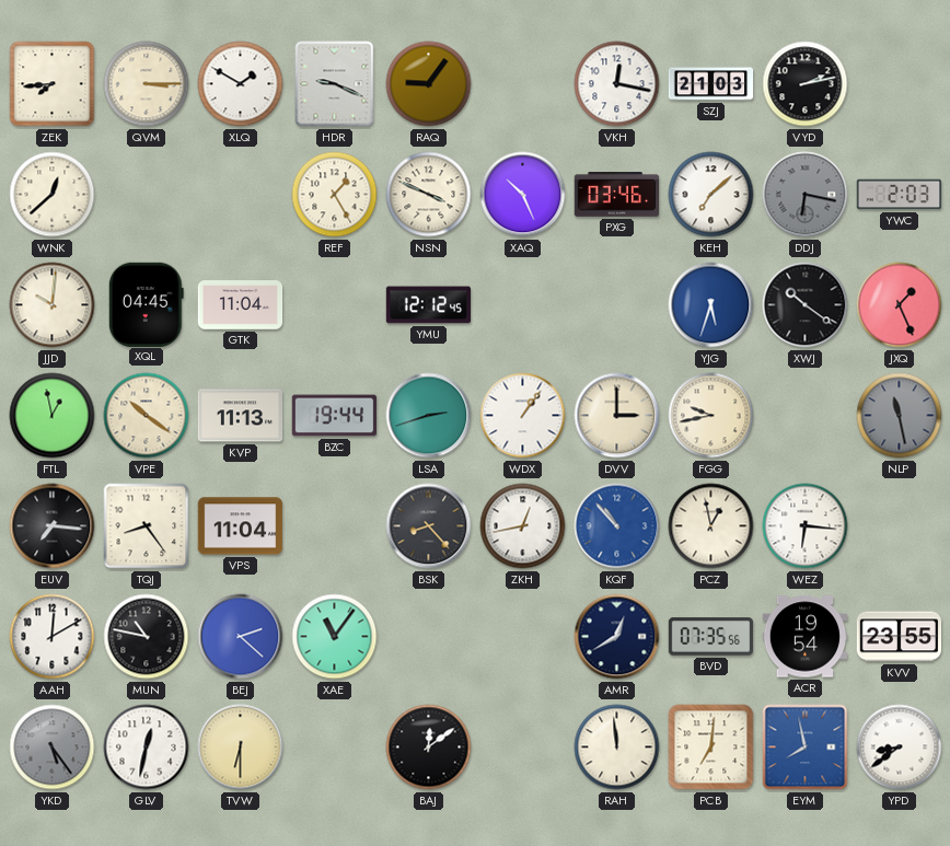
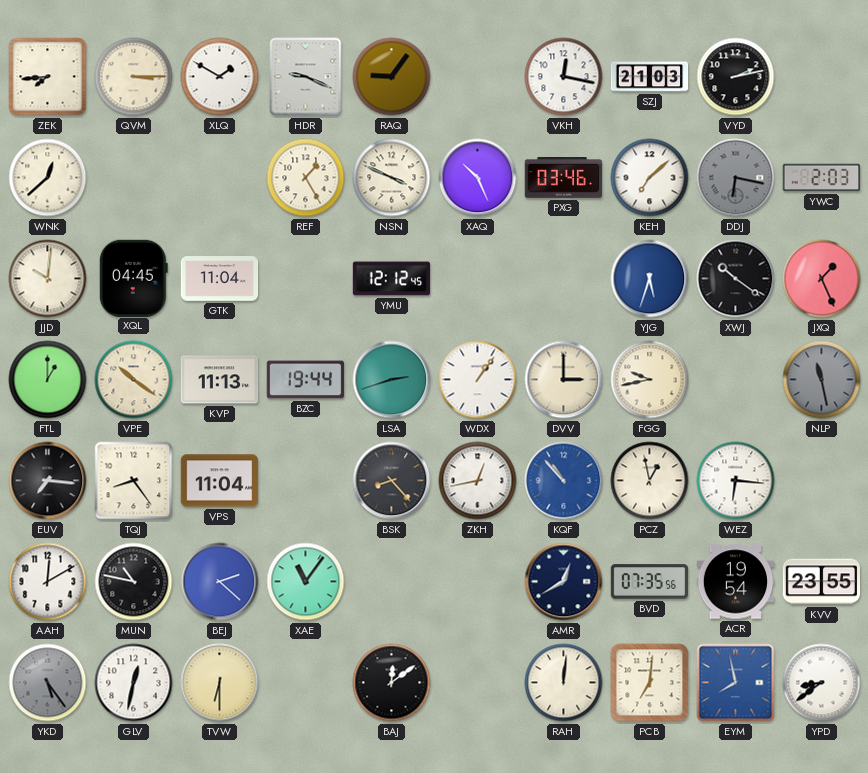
FTL: 12:58 -> 1:00 (48, 380)
RAH: 11:59 -> 12:01 (564, 683)
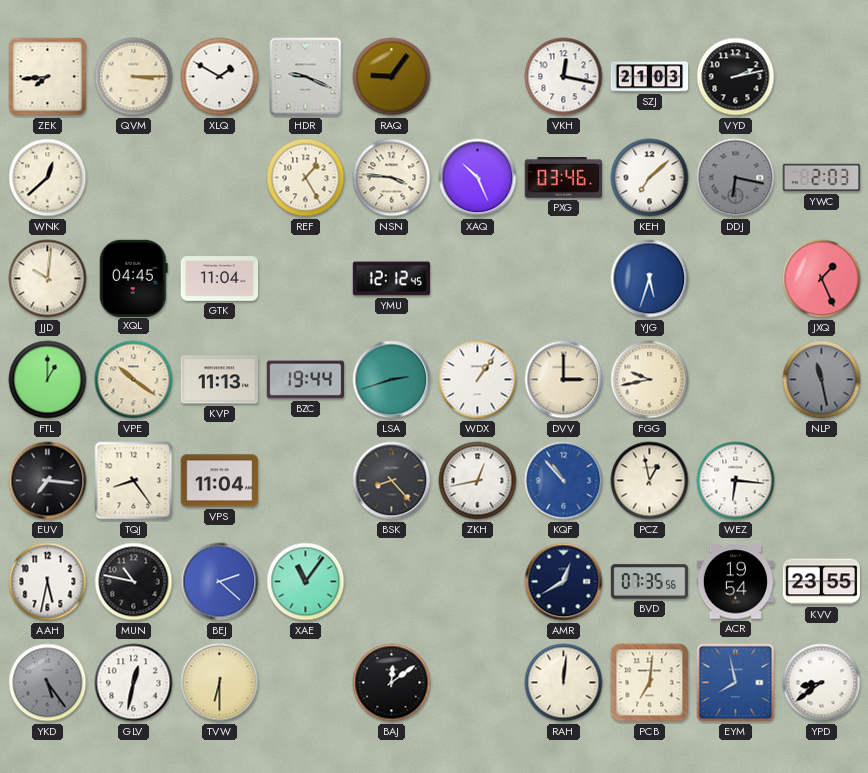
NSN: 3:49 -> 3:46 (392, 178)
XWJ: 10:21 -> none (736, 279)
AAH: 12:10 -> 5:32 (48, 582)
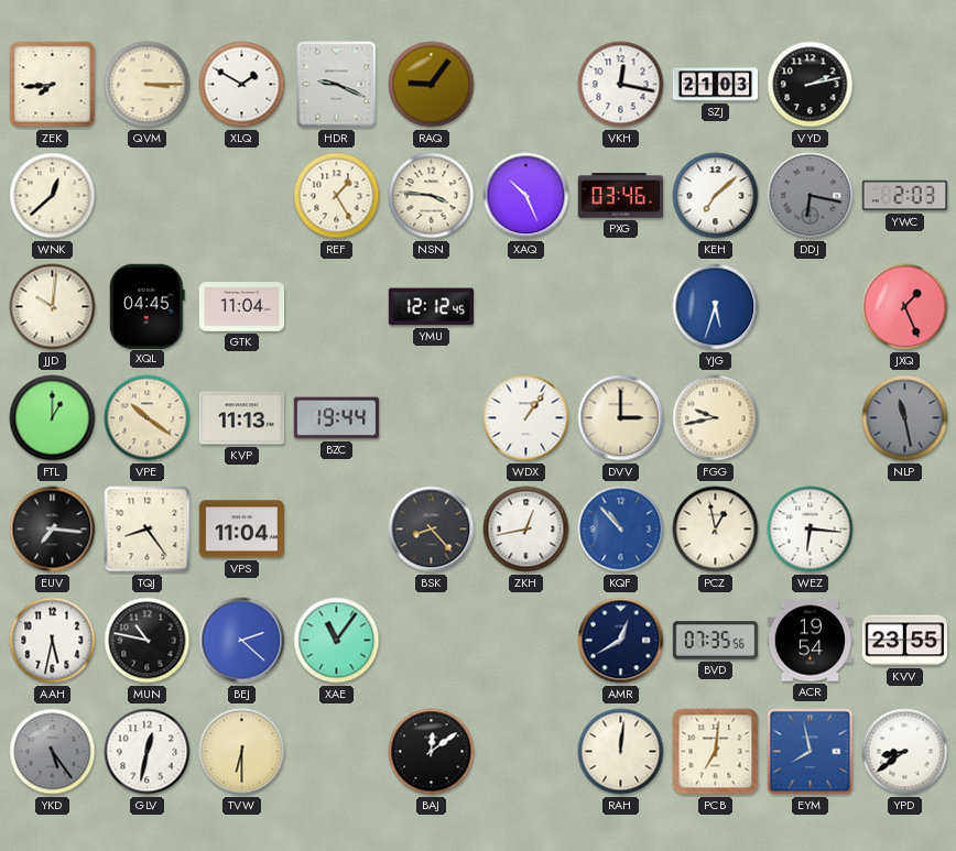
LSA: 2:42 -> none (392, 380)
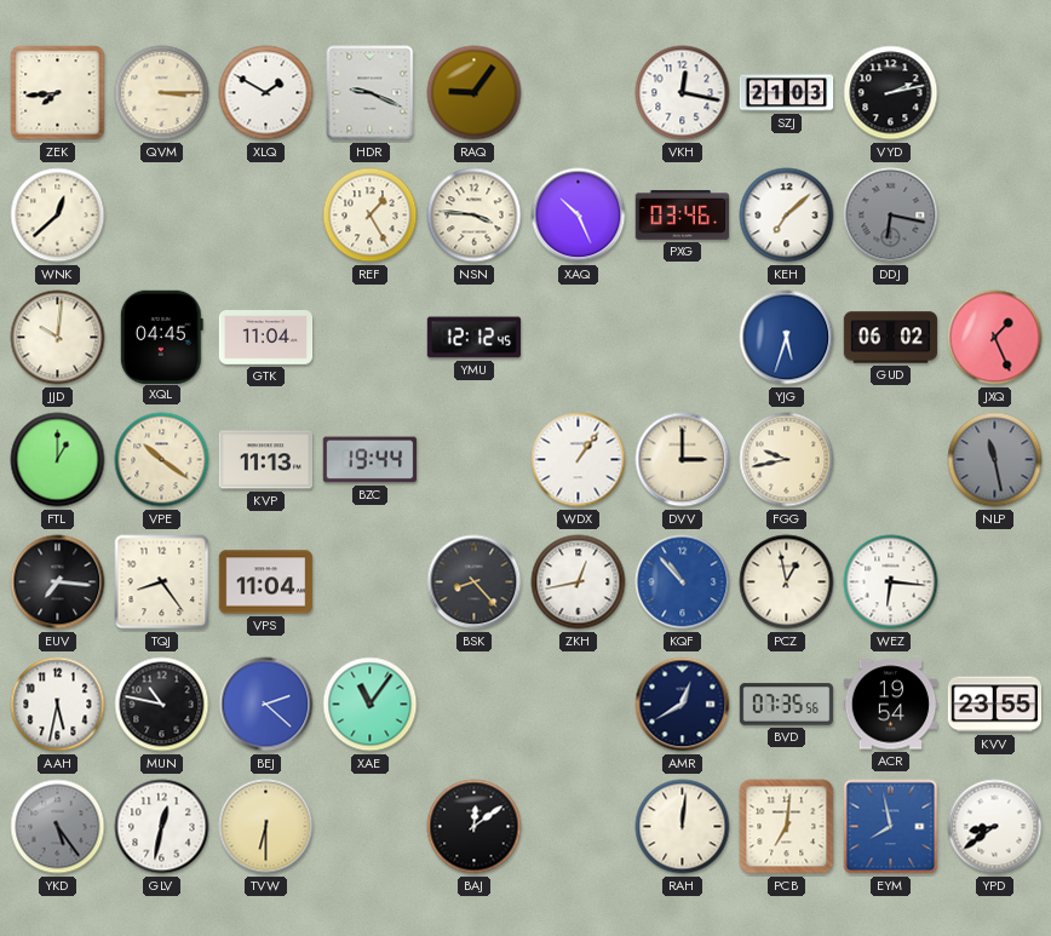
YWC: 2:03 -> none (905, 196)
GUD: none -> 06:02 (891, 338)
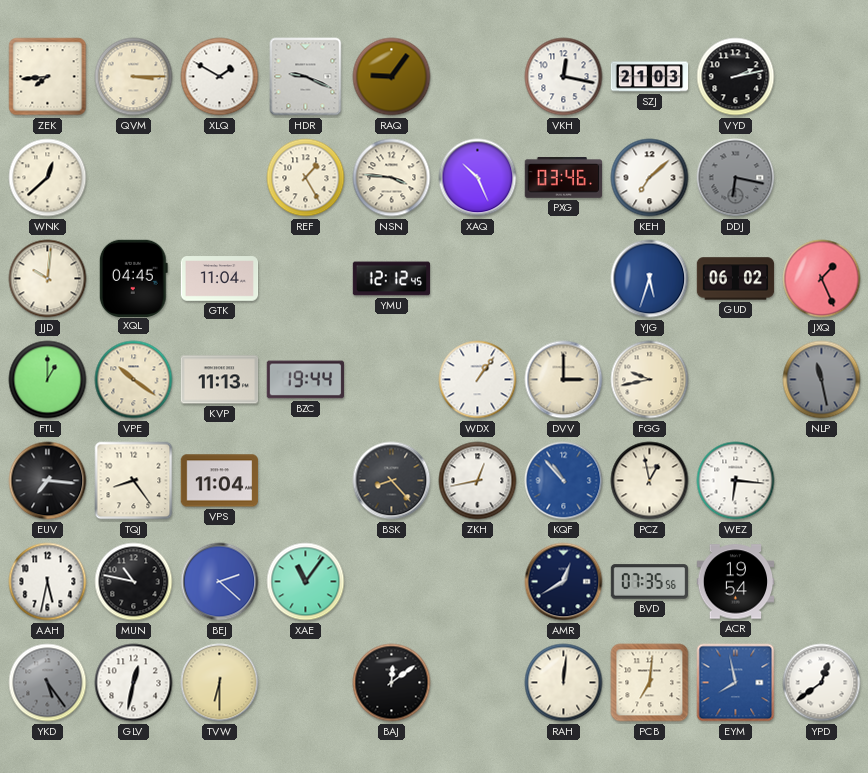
KVV: 23:55 -> none (995, 705)
YPD: 8:39 -> 12:39 (822, 683)
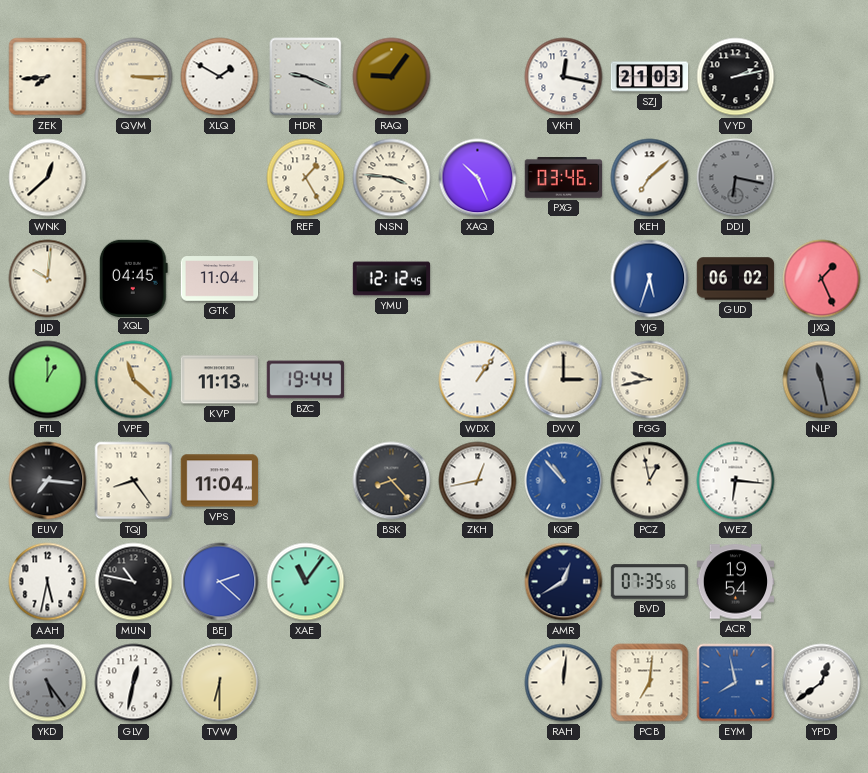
VPE: 10:21 -> 11:22 (134, 380)
BAJ: 12:09 -> none (392, 683)
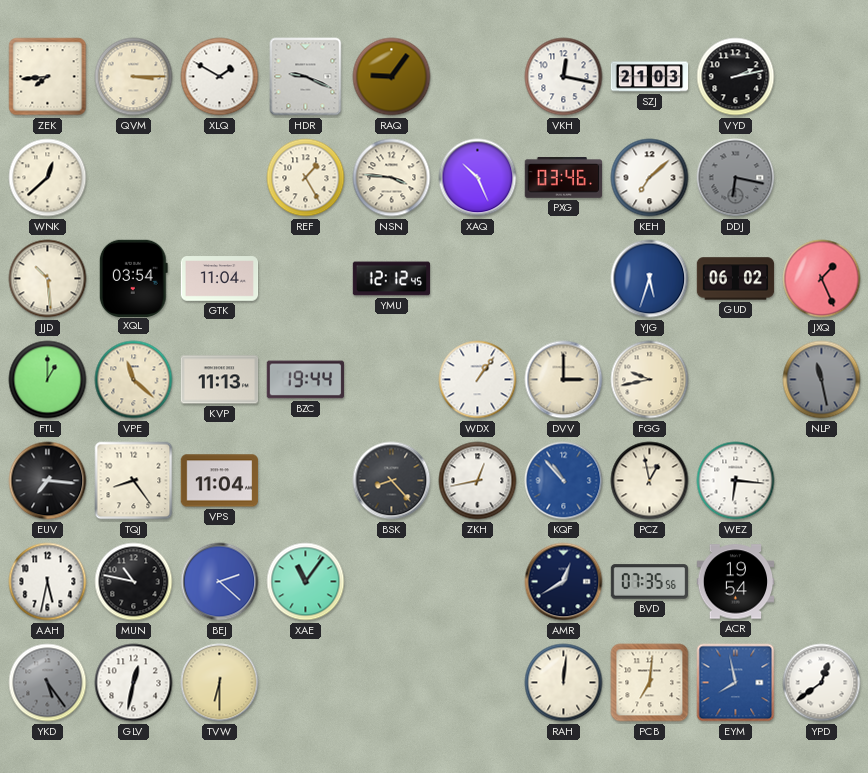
JJD: 10:01 -> 10:29 (48, 279)
XQL: 04:45 -> 03:54 (133, 278)
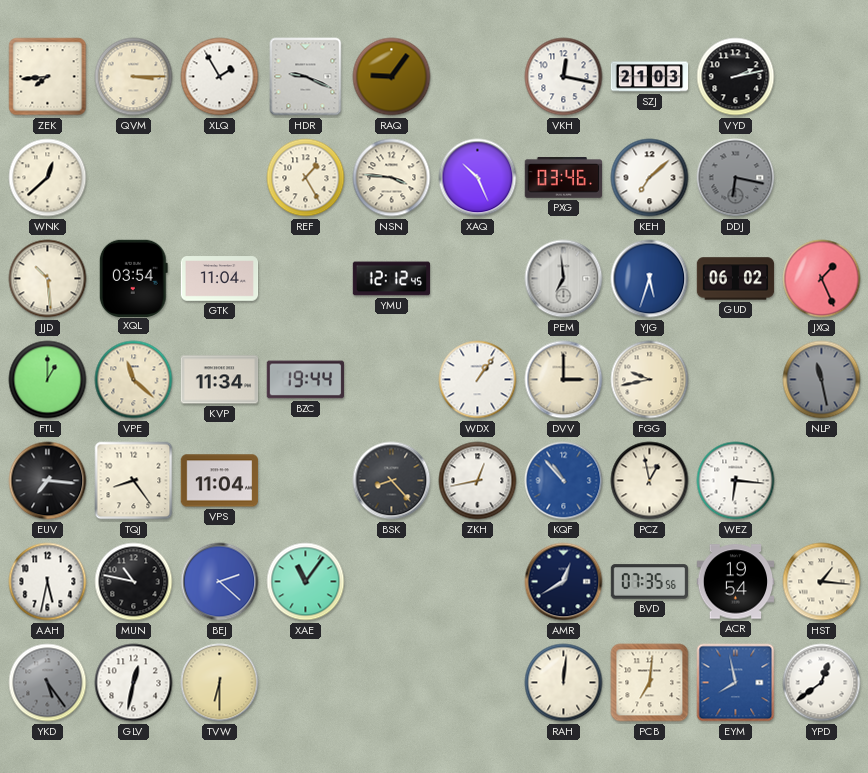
XLQ: 1:50 -> 1:55 (220, 77)
PEM: none -> 6:59 (564, 279)
KVP: 11:13 -> 11:34 (220, 380)
HST: none -> 1:16 (822, 582)
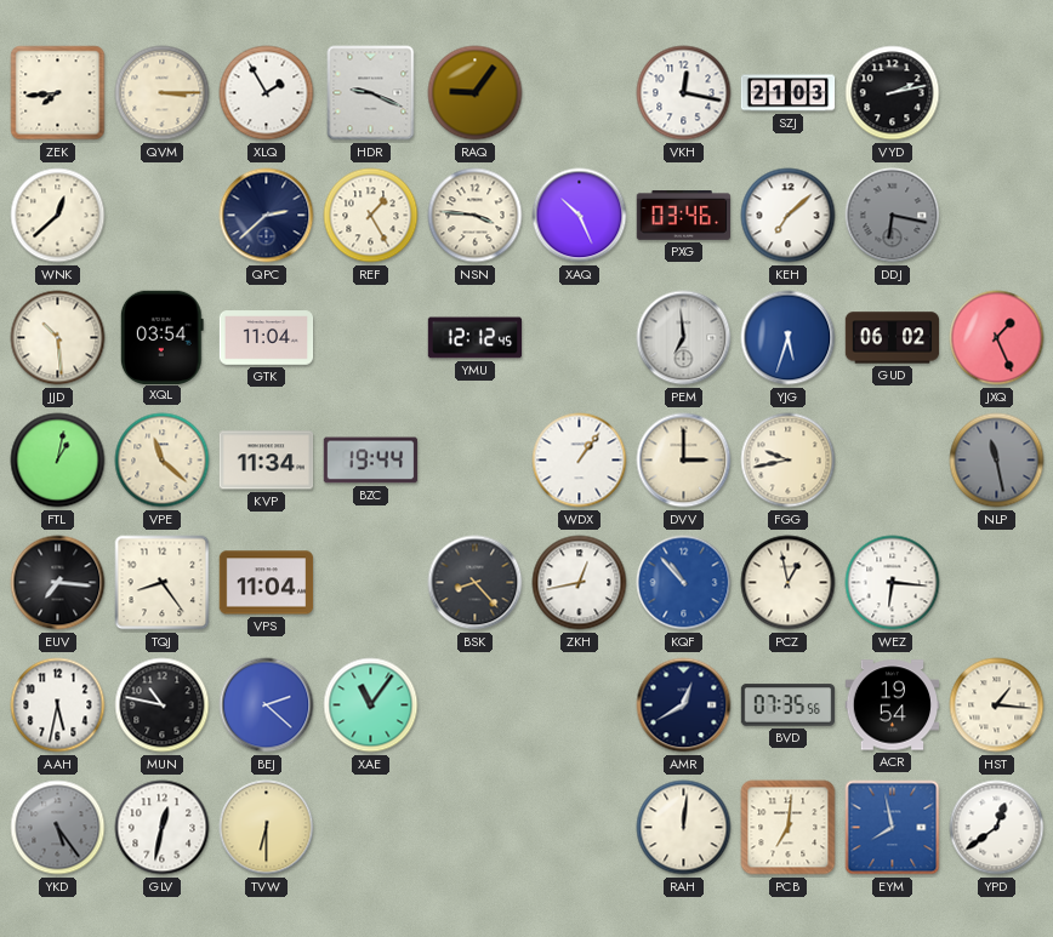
QPC: none -> 2:38 (267, 216)
FTL: 1:00 -> 1:02 (58, 461)
